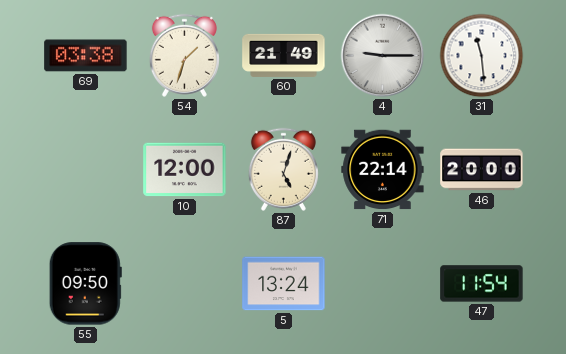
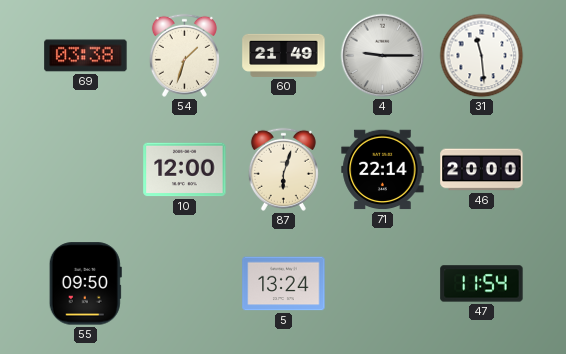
87: 5:03 -> 6:03 (283, 169)
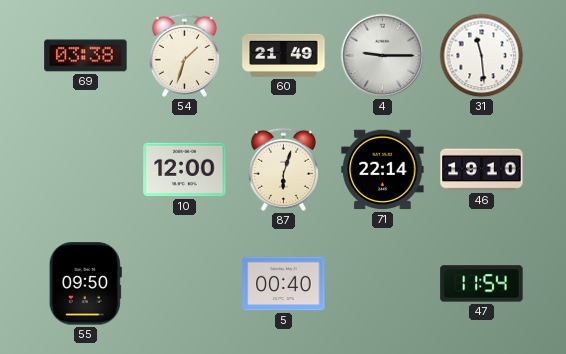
46: 20:00 -> 19:10 (482, 170)
5: 13:24 -> 00:40 (284, 284)
